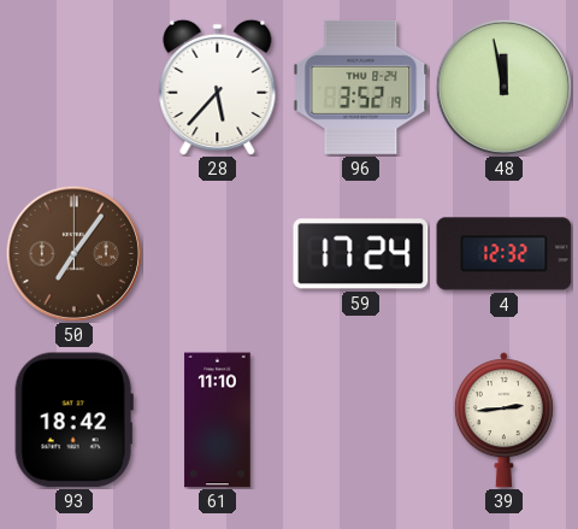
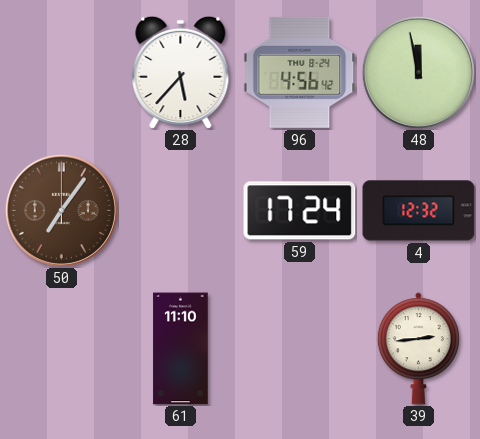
96: 3:52 -> 4:56 (300, 72)
93: 18:42 -> none (73, 421)
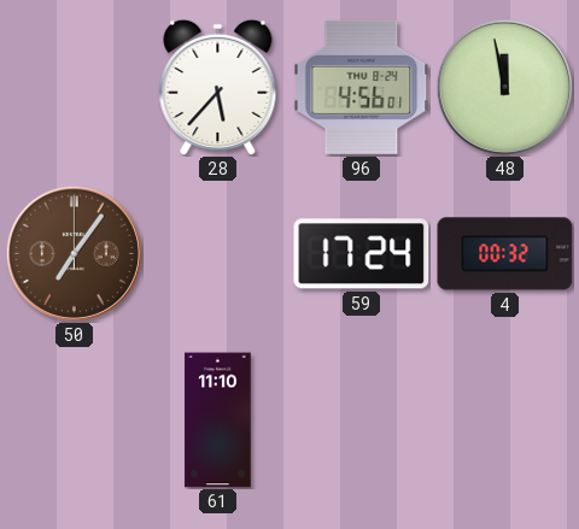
96: 4:56:42 -> 4:56:01 (362, 87)
4: 12:32 -> 00:32 (505, 254)
39: 2:44 -> none (418, 349)
